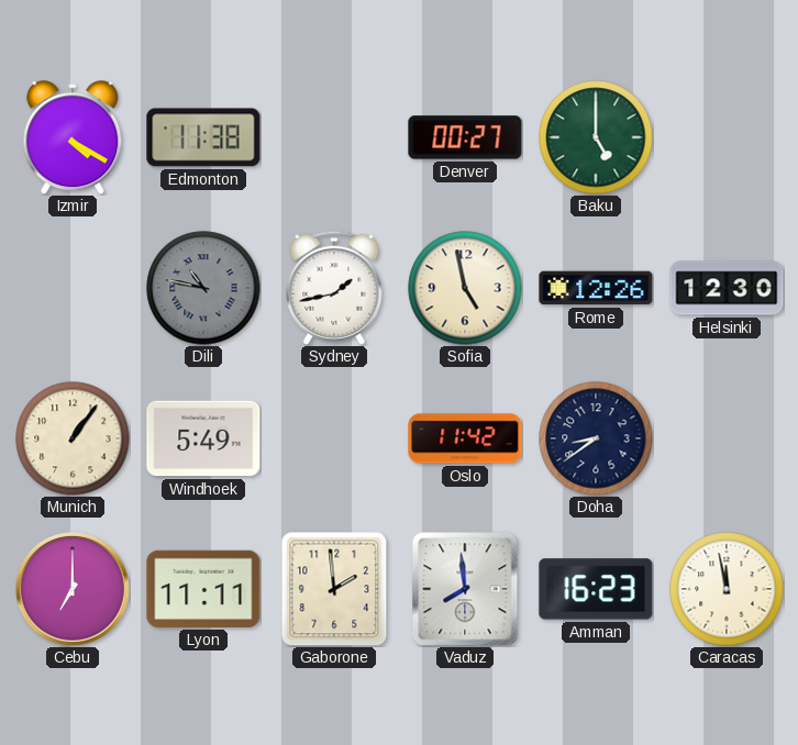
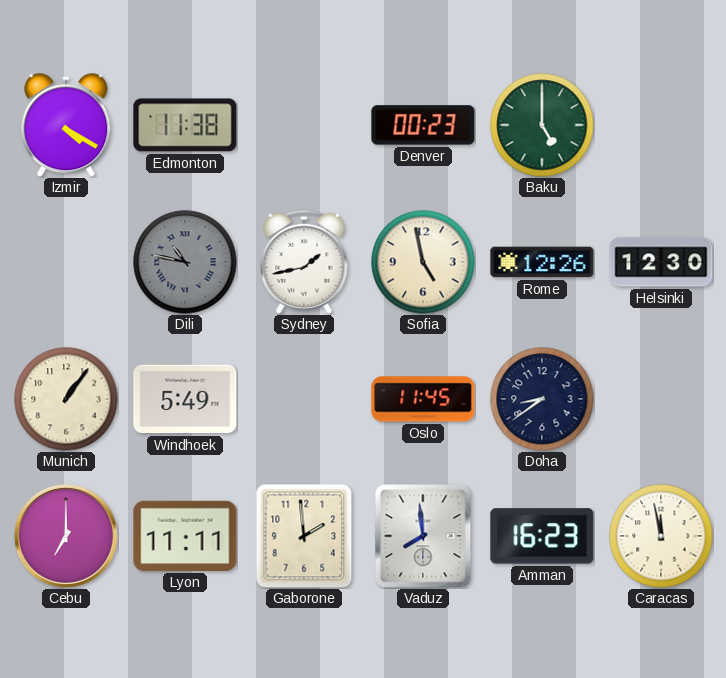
Denver: 00:27 -> 00:23 (423, 125)
Oslo: 11:42 -> 11:45 (423, 399)
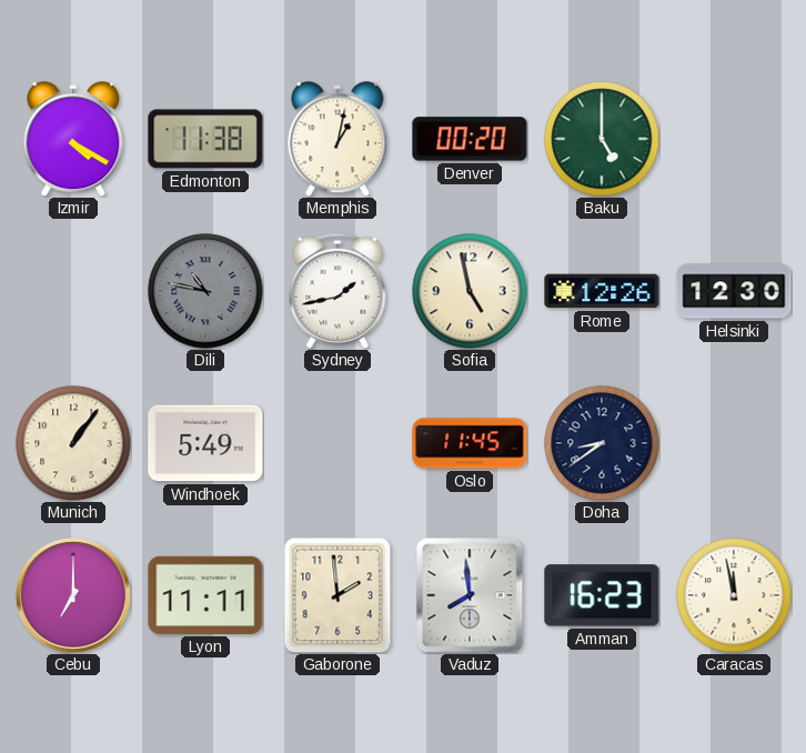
Memphis: none -> 1:02 (337, 139)
Denver: 00:23 -> 00:20 (470, 139)
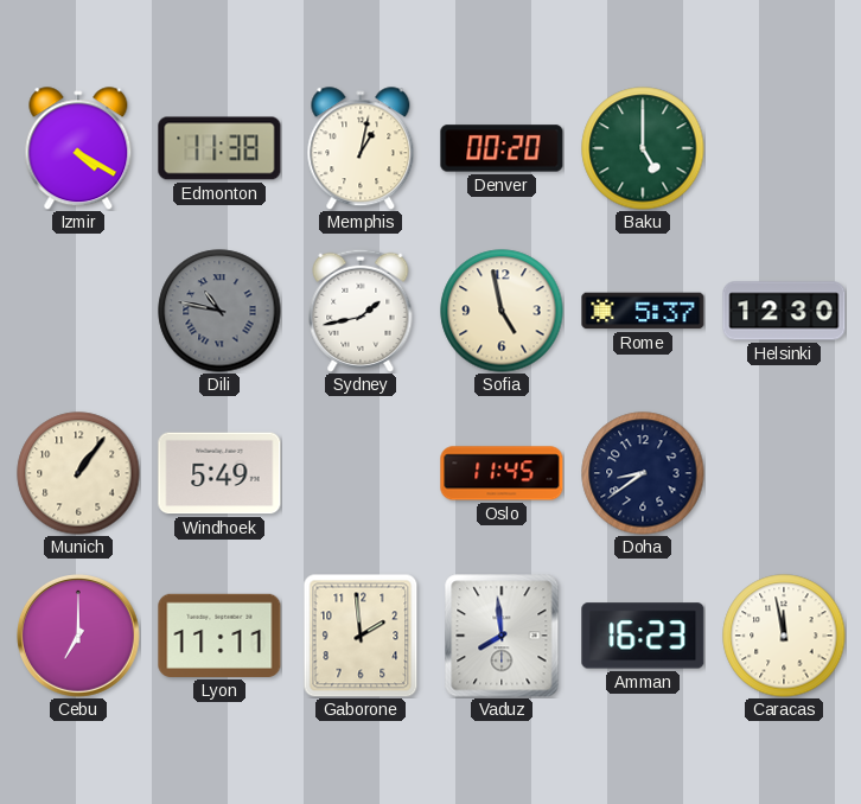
Rome: 12:26 -> 5:37 (643, 311)
